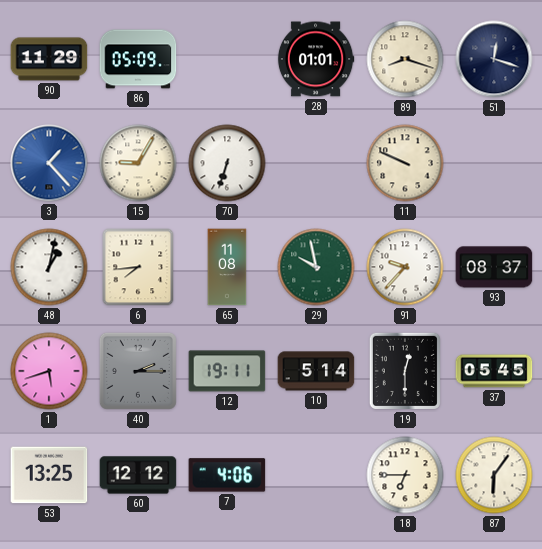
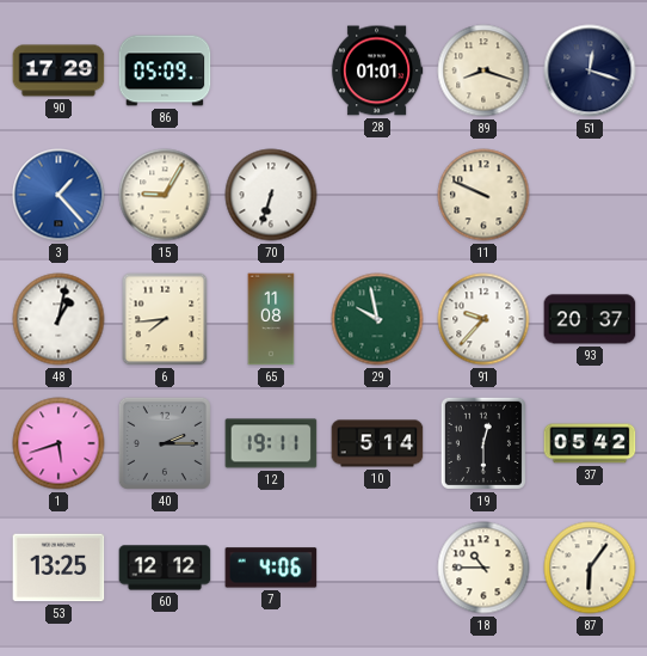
90: 11:29 -> 17:29 (58, 70)
93: 08:37 -> 20:37 (590, 319)
37: 05:45 -> 05:42 (590, 443)
18: 6:45 -> 10:45 (483, 568)
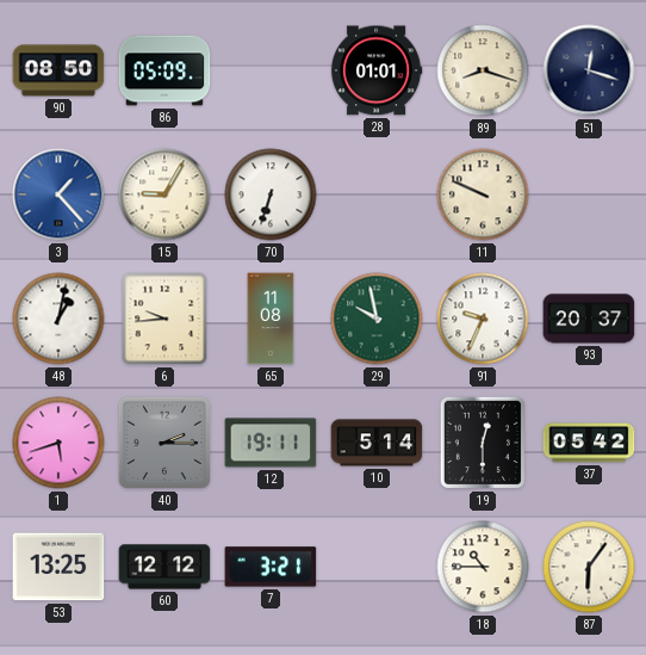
90: 17:29 -> 08:50 (58, 70)
6: 7:44 -> 9:44 (164, 319)
91: 9:37 -> 9:34 (483, 319)
7: 4:06 -> 3:21 (271, 567)
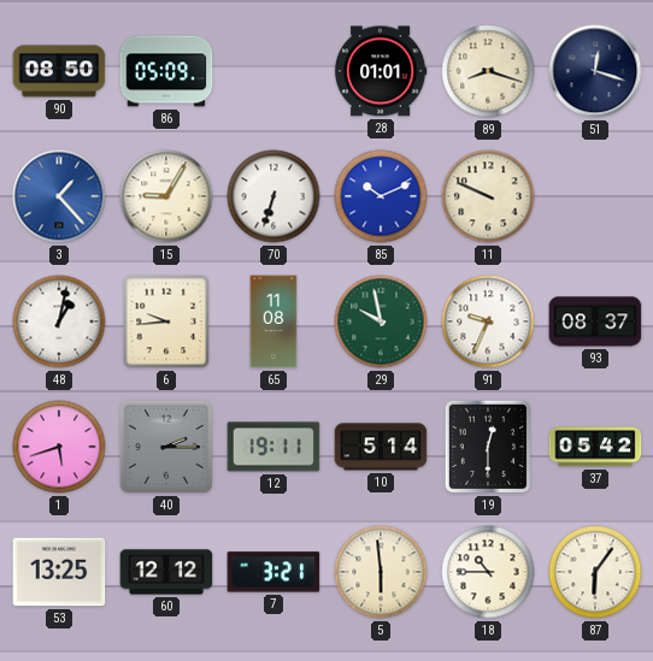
85: none -> 10:11 (381, 196)
93: 20:37 -> 08:37 (595, 321)
5: none -> 5:59 (381, 572)
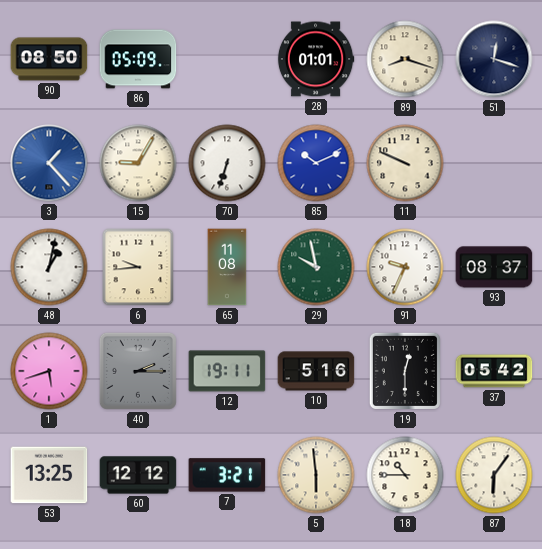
10: 5:14 -> 5:16 (316, 371)
